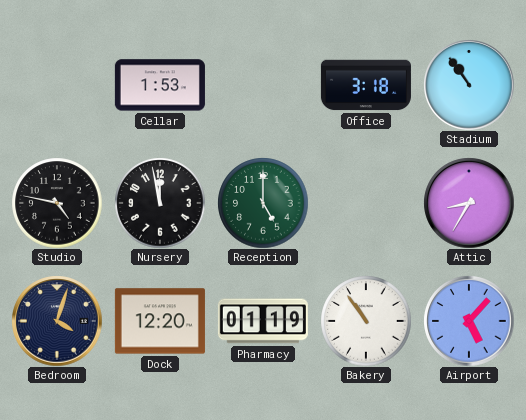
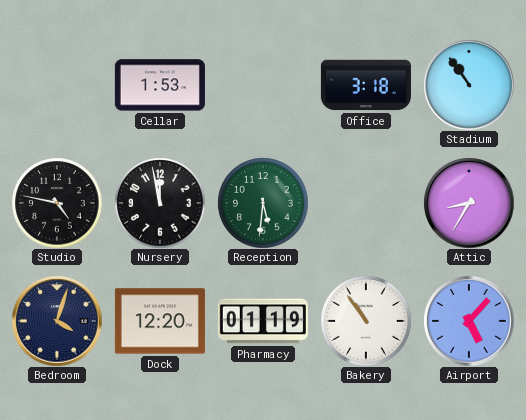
Reception: 5:00 -> 5:31 (263, 203)
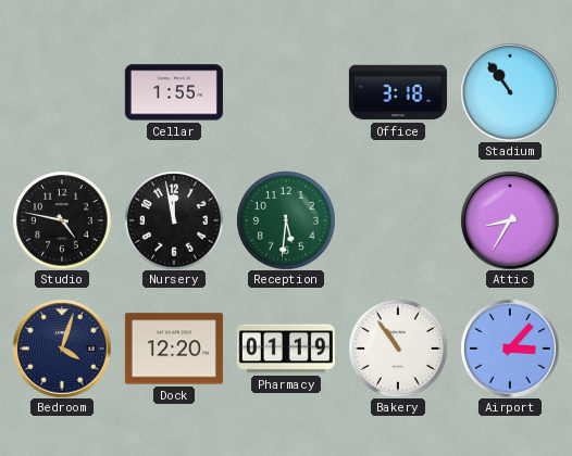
Cellar: 1:53 -> 1:55 (174, 92)
Airport: 5:07 -> 3:07 (510, 349)
